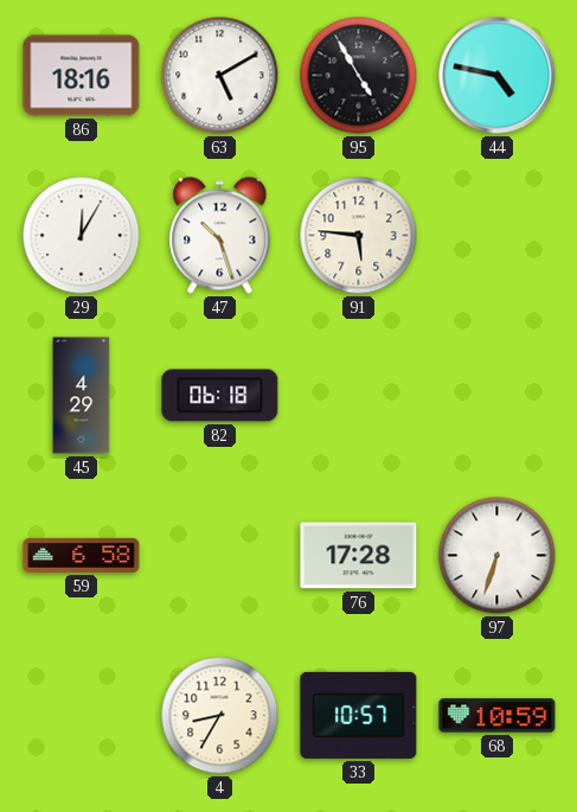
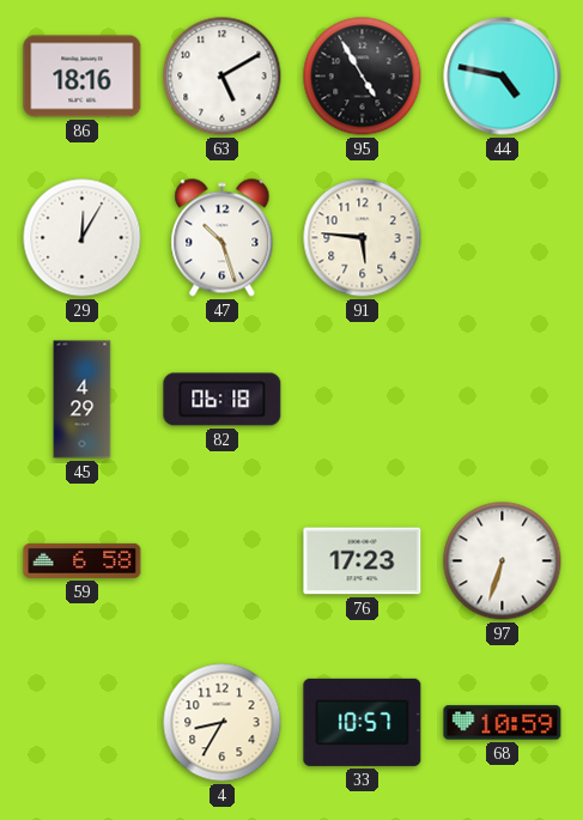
76: 17:28 -> 17:23 (363, 561)
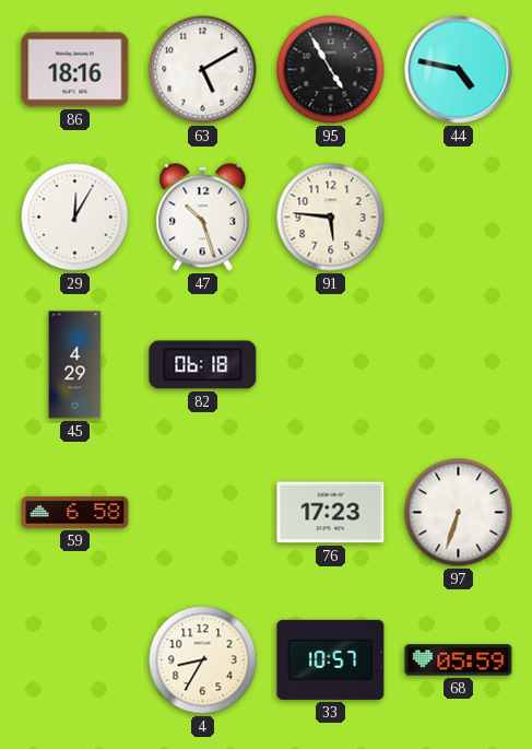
68: 10:59 -> 05:59 (459, 660)
